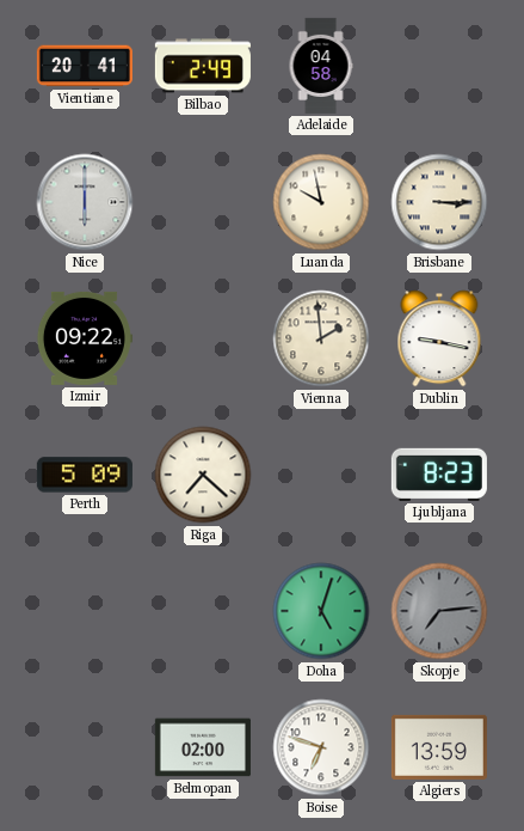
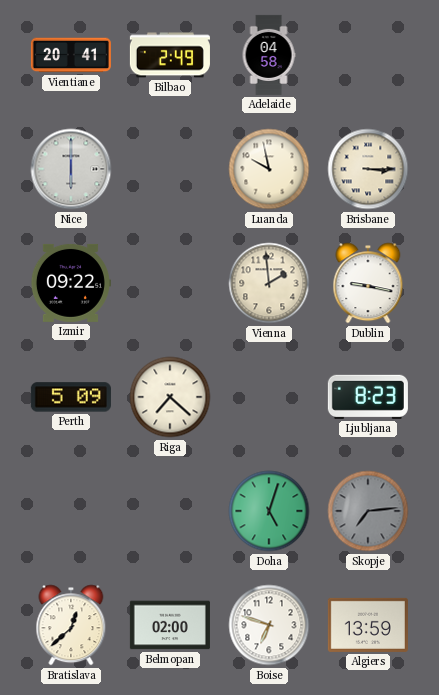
Bratislava: none -> 12:38 (71, 625)
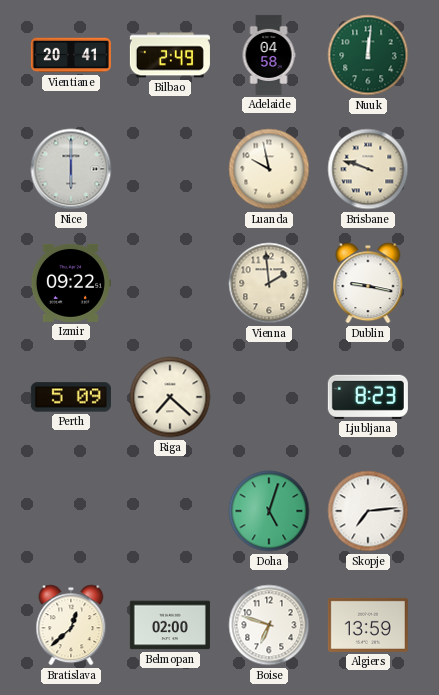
Nuuk: none -> 12:01 (368, 55)
Brisbane: 3:15 -> 9:48 (368, 169)
Skopje dial: grey -> white (368, 511)
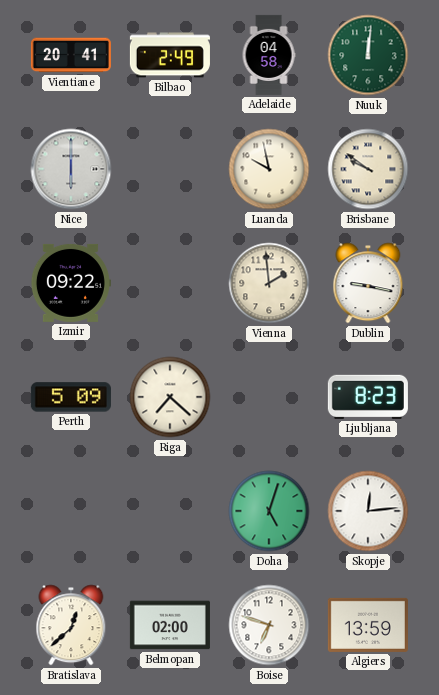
Brisbane: 9:48 -> 9:51 (368, 169)
Skopje: 7:14 -> 12:14 (368, 511)
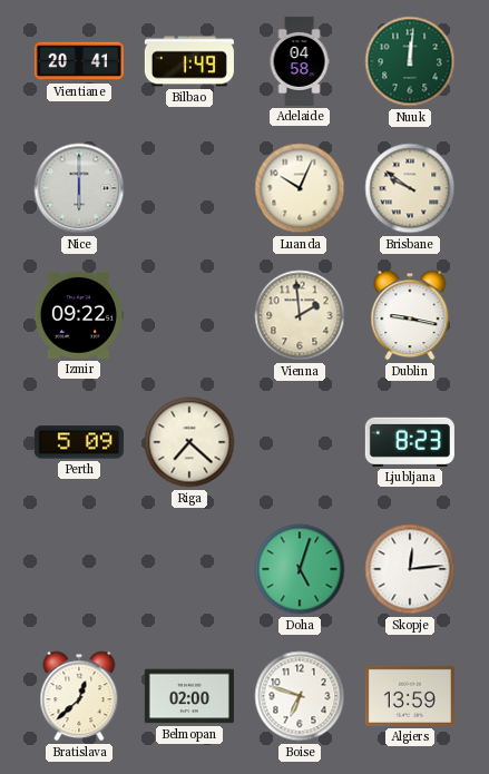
Bilbao: 2:49 -> 1:49 (189, 61)
Luanda: 9:58 -> 10:04 (300, 188)
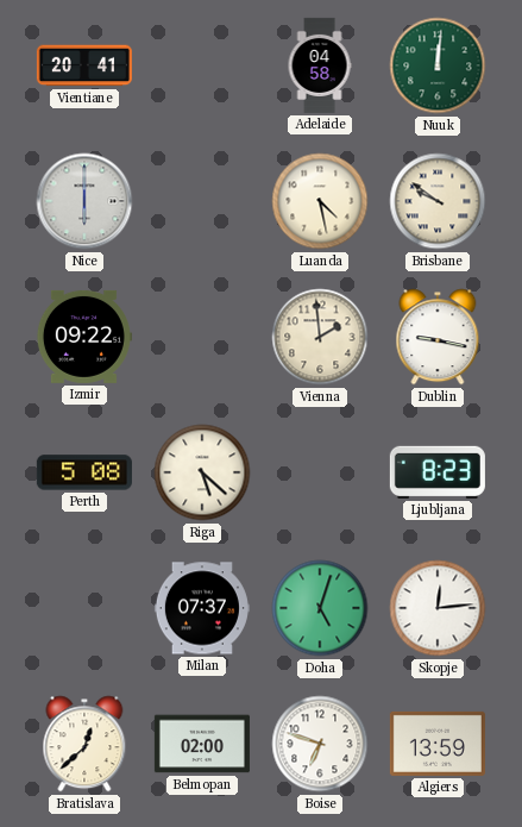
Bilbao: 1:49 -> none (189, 61)
Luanda: 10:04 -> 4:28 (320, 201)
Perth: 5:09 -> 5:08 (84, 472)
Riga: 7:22 -> 5:22 (202, 472)
Milan: none -> 07:37 (202, 608)
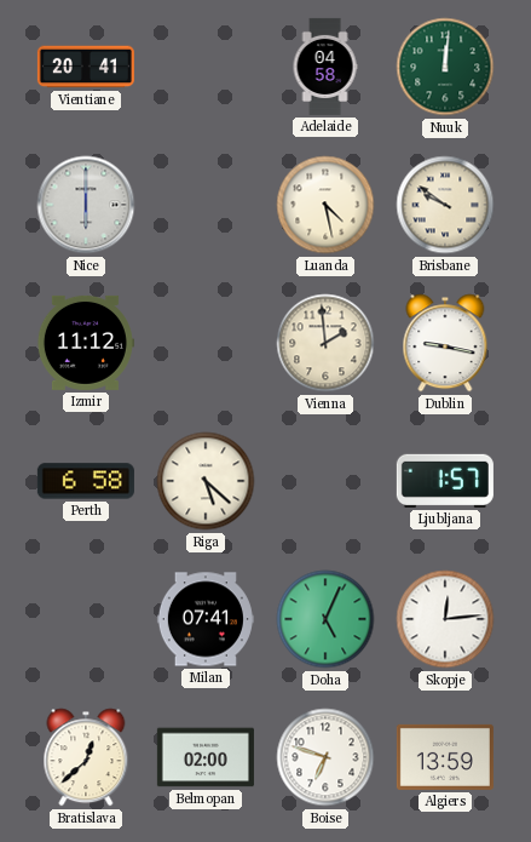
Izmir: 09:22 -> 11:12 (85, 343)
Perth: 5:08 -> 6:58 (86, 481)
Ljubljana: 8:23 -> 1:57 (445, 481)
Milan: 07:37 -> 07:41 (206, 619)
Doha: 5:03 -> 5:04 (325, 619)
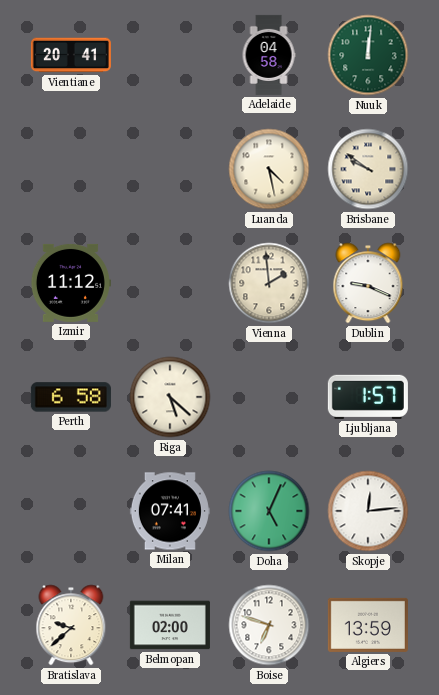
Nice: 6:00 -> none (86, 205)
Dublin: 9:17 -> 9:19 (368, 283)
Bratislava: 12:38 -> 9:38 (71, 625)
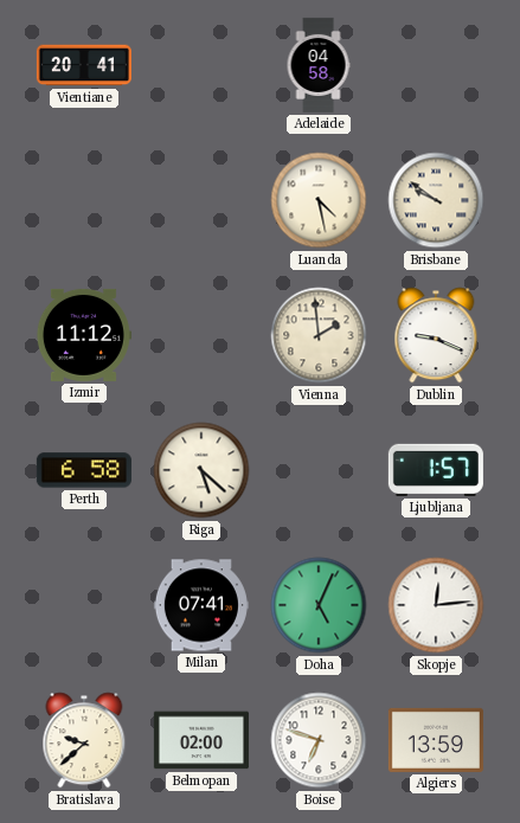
Nuuk: 12:01 -> none (368, 55)
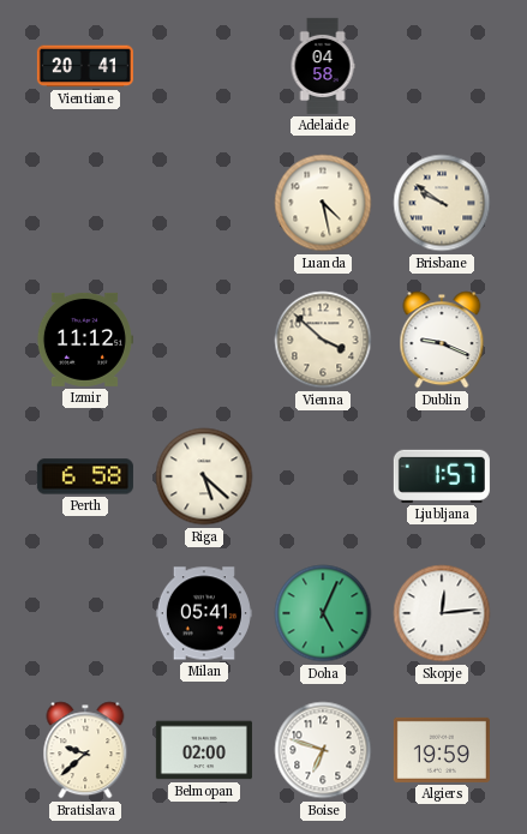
Vienna: 1:59 -> 3:52 (323, 340)
Milan: 07:41 -> 05:41 (204, 613)
Algiers: 13:59 -> 19:59 (442, 750)
